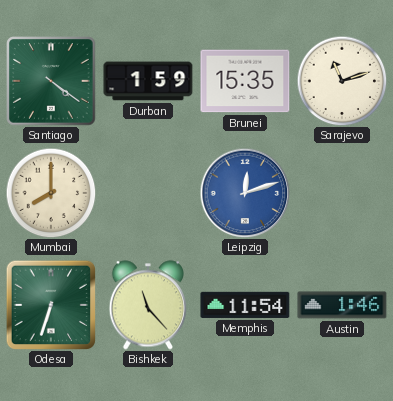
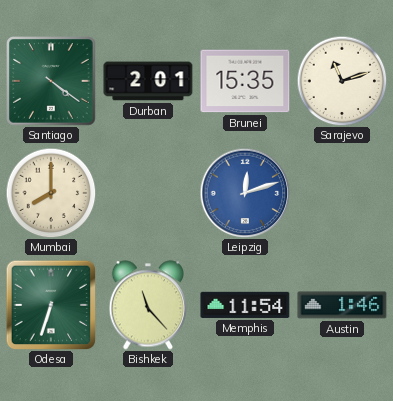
Durban: 1:59 -> 2:01 (148, 81)
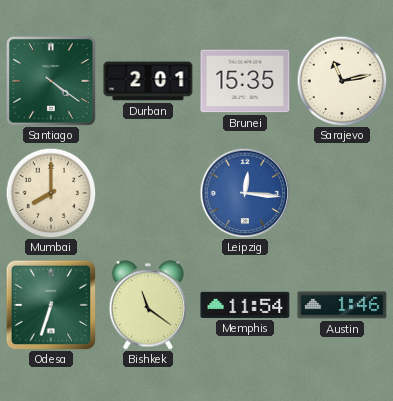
Sarajevo: 11:12 -> 11:13 (342, 81)
Leipzig: 12:12 -> 12:16 (245, 193)
Bishkek: 11:23 -> 11:21 (147, 305)
